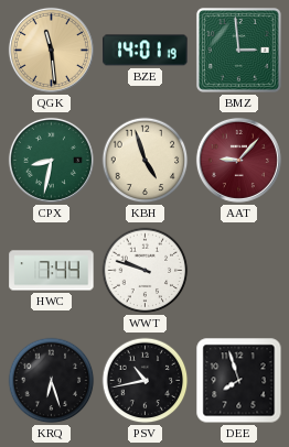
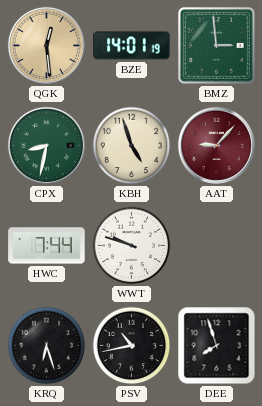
QGK: 11:29 -> 12:29 (46, 45)
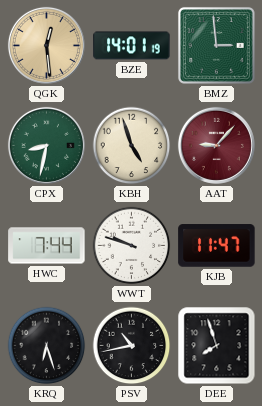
KJB: none -> 11:47 (217, 246)
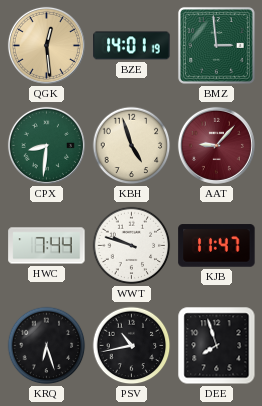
CPX: 8:32 -> 8:31 (46, 145)
